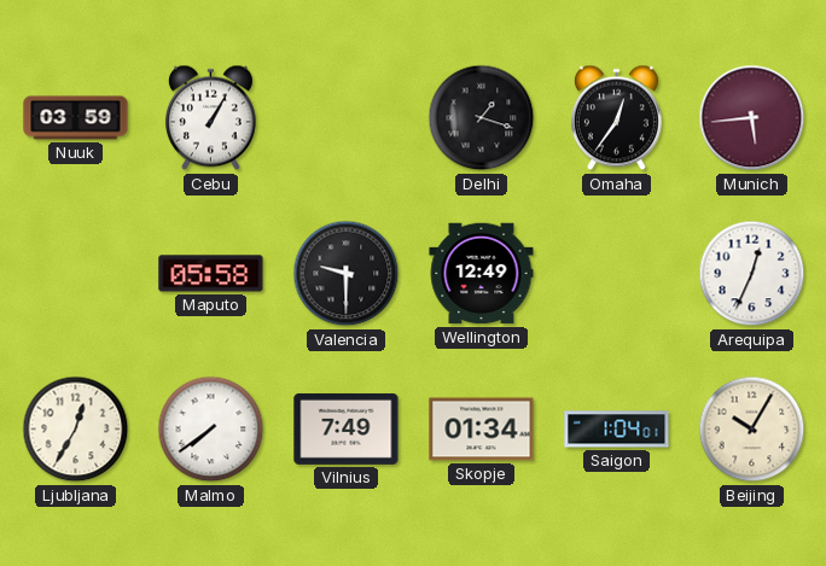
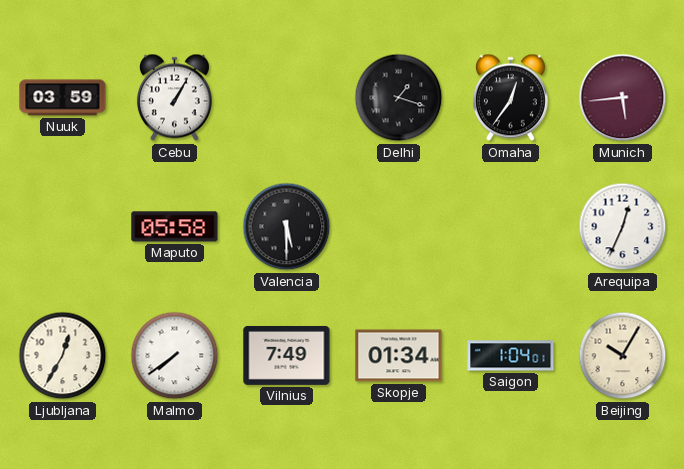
Valencia: 9:30 -> 5:30 (287, 227)
Wellington: 12:49 -> none (482, 274)
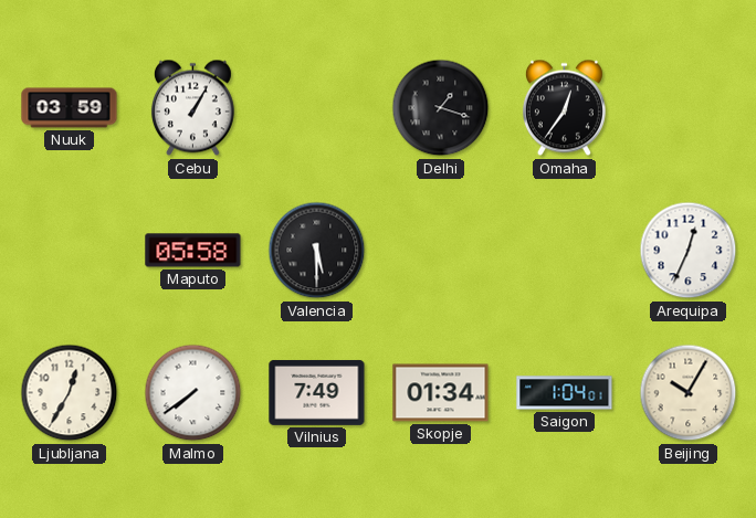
Munich: 5:44 -> none (623, 98)
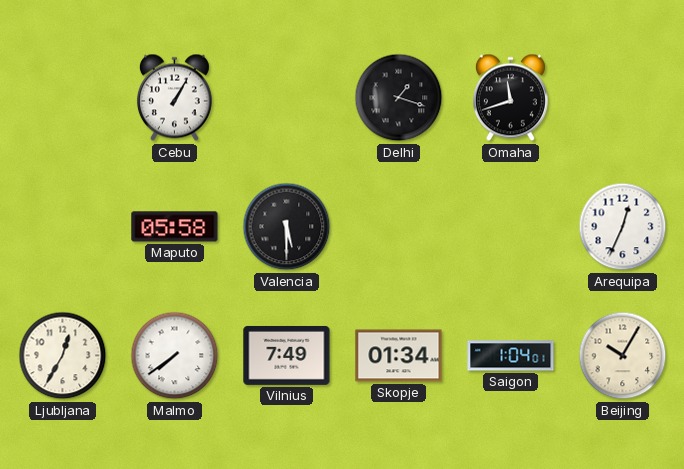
Nuuk: 03:59 -> none (70, 108)
Omaha: 12:36 -> 11:42 (510, 98)
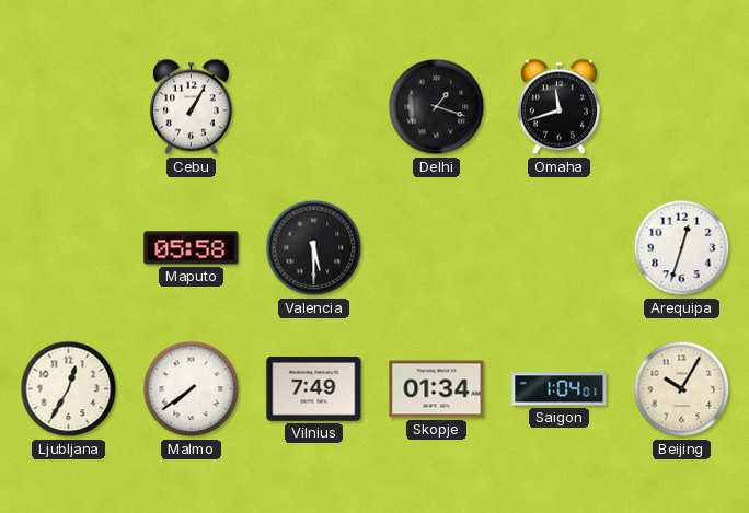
Arequipa: 12:34 -> 12:33 (682, 248)
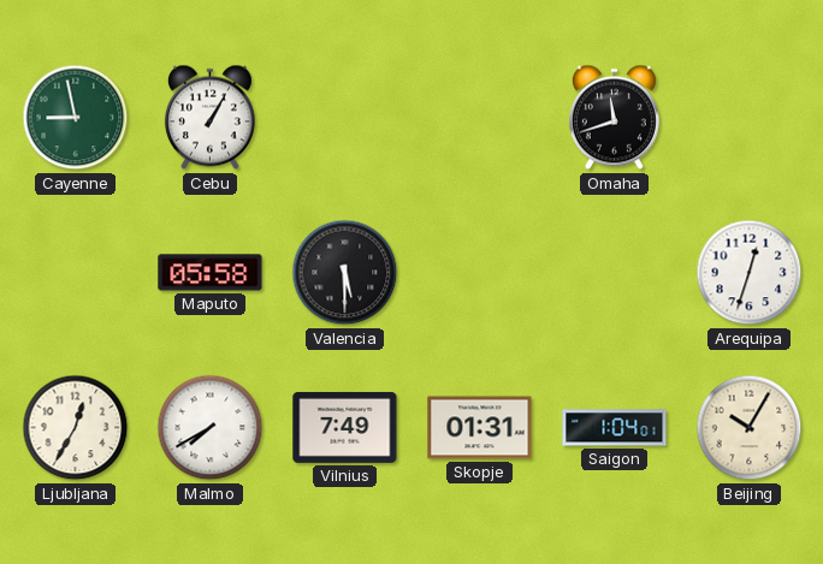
Cayenne: none -> 8:58 (76, 118)
Delhi: 1:18 -> none (437, 107)
Malmo: 7:39 -> 7:40 (211, 428)
Skopje: 01:34 -> 01:31 (480, 428)
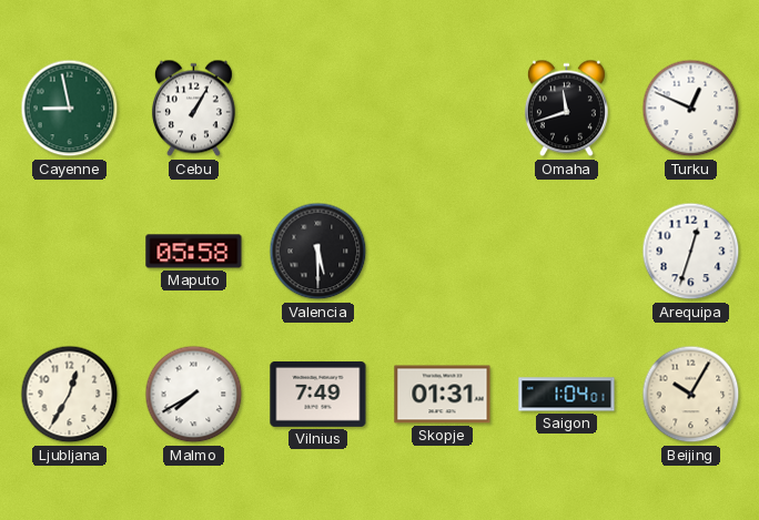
Turku: none -> 12:49 (691, 109)
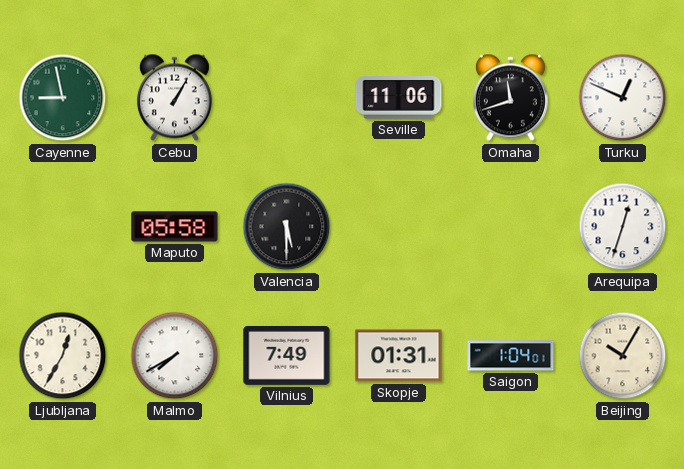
Seville: none -> 11:06 (399, 98)
